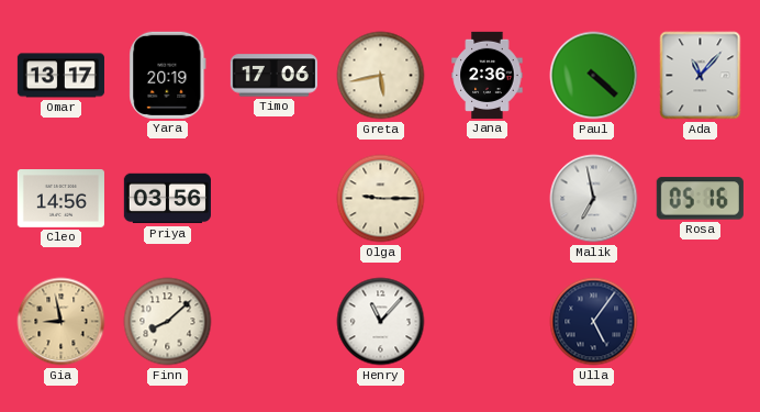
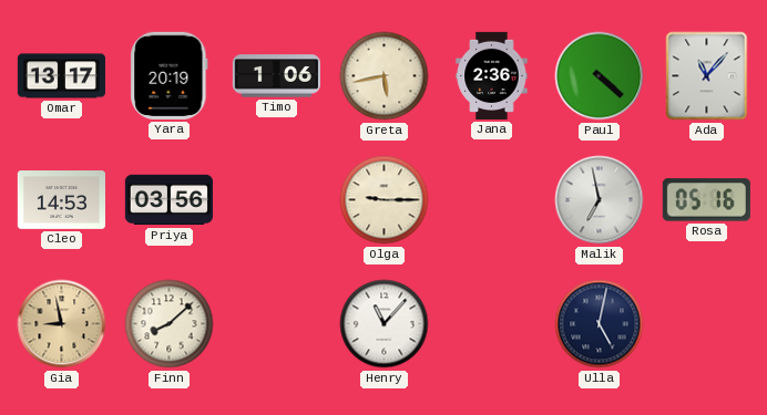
Timo: 17:06 -> 1:06 (276, 76)
Cleo: 14:56 -> 14:53 (61, 200)
Ulla: 5:06 -> 5:02 (600, 324)
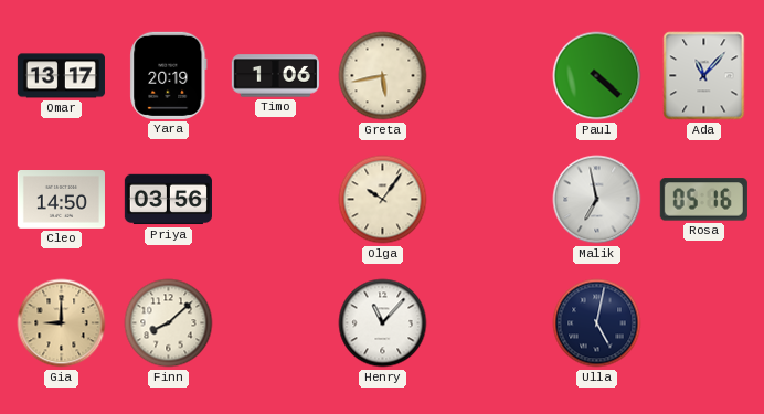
Jana: 2:36 -> none (492, 75)
Cleo: 14:53 -> 14:50 (61, 200)
Olga: 9:15 -> 10:06 (383, 200)
Gia: 8:58 -> 9:00 (62, 323)
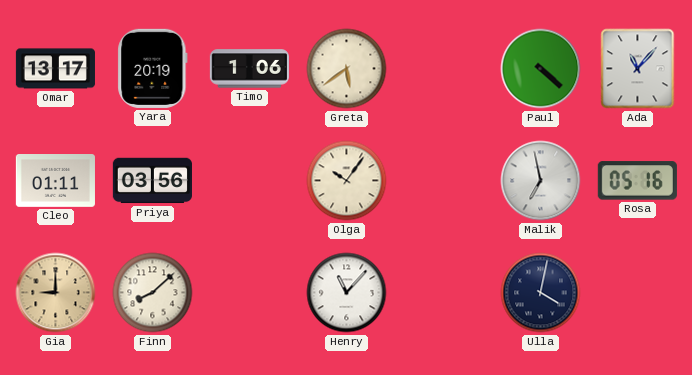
Greta: 5:43 -> 5:39 (347, 69)
Cleo: 14:50 -> 01:11 (55, 181)
Ulla: 5:02 -> 4:02 (541, 293)
